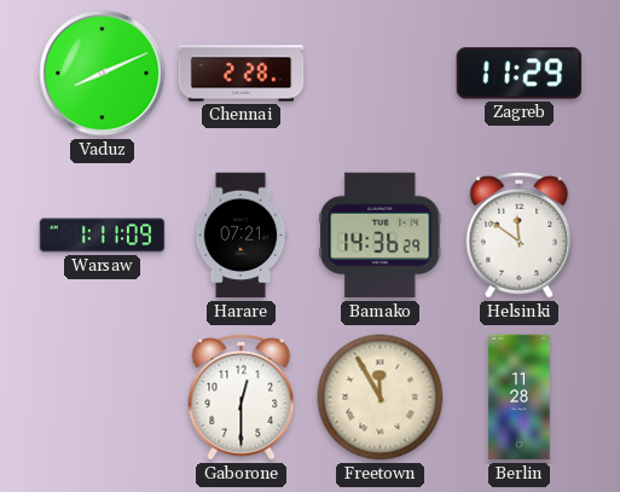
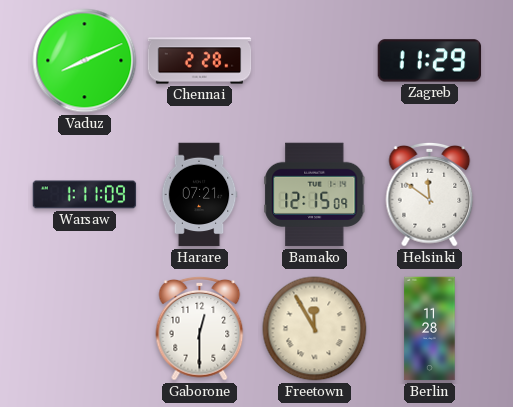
Bamako: 14:36 -> 12:15 (315, 195)
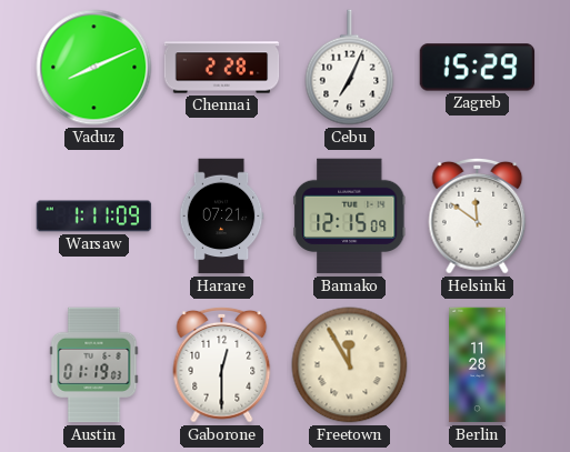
Cebu: none -> 7:04 (350, 68)
Zagreb: 11:29 -> 15:29 (478, 68)
Austin: none -> 01:19 (94, 365)
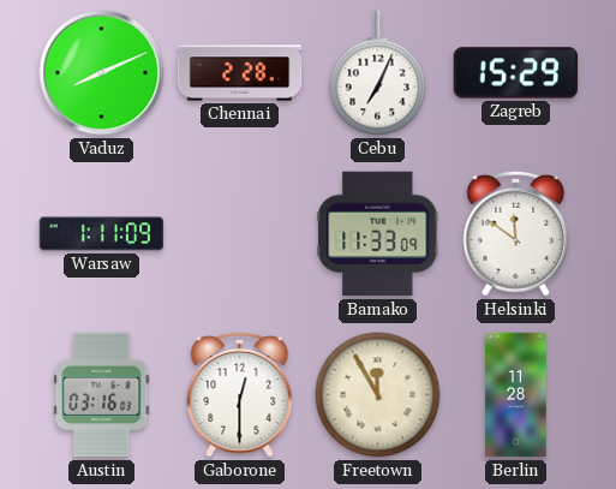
Harare: 07:21 -> none (221, 217)
Bamako: 12:15 -> 11:33 (378, 234)
Austin: 01:19 -> 03:16 (102, 395)
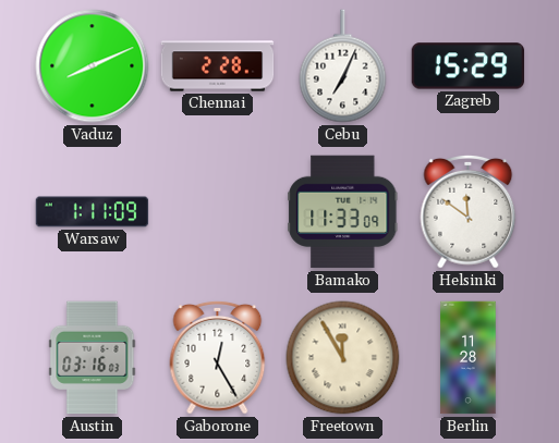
Gaborone: 12:30 -> 12:25 (218, 357)
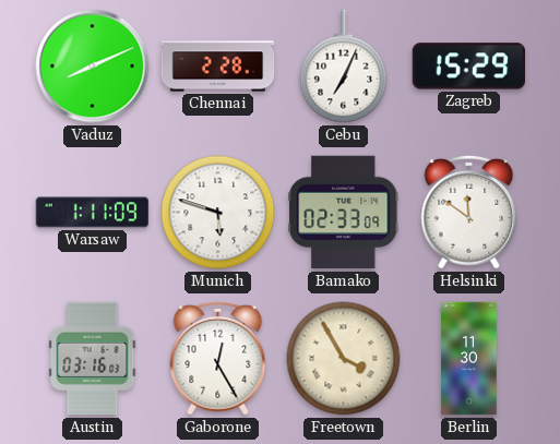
Munich: none -> 5:48 (218, 213)
Bamako: 11:33 -> 02:33 (344, 213)
Freetown: 11:55 -> 3:55 (344, 359)
Berlin: 11:28 -> 11:30 (469, 359)
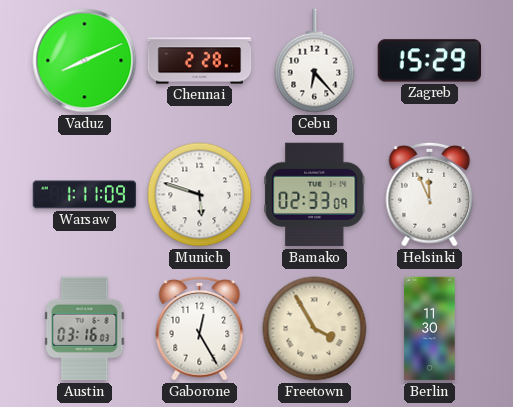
Cebu: 7:04 -> 6:23 (315, 61)
Helsinki: 11:51 -> 11:56 (430, 194)
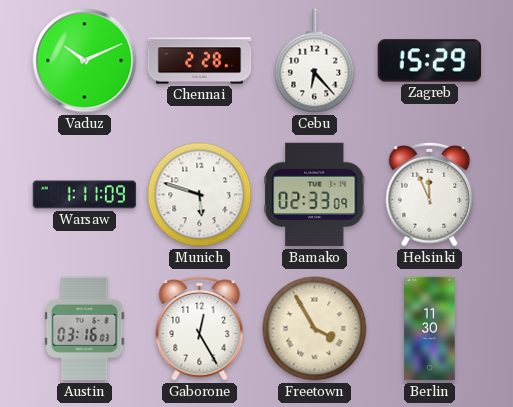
Vaduz: 8:11 -> 10:11 (85, 61)
